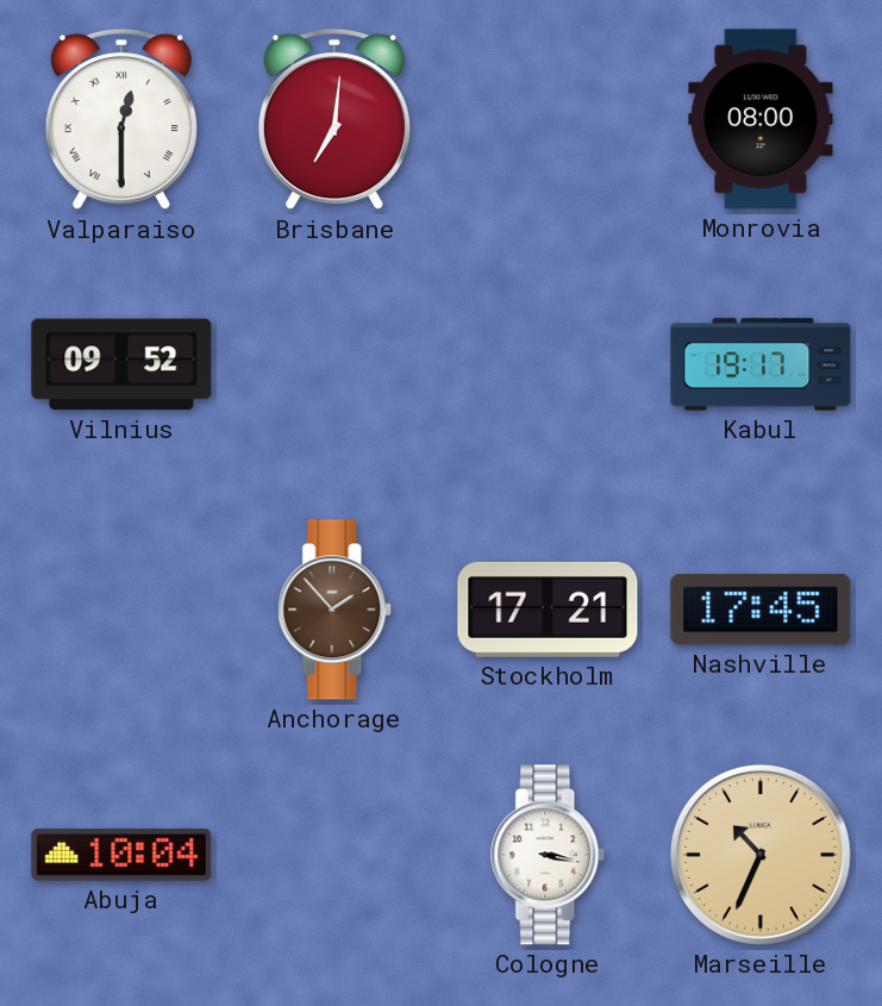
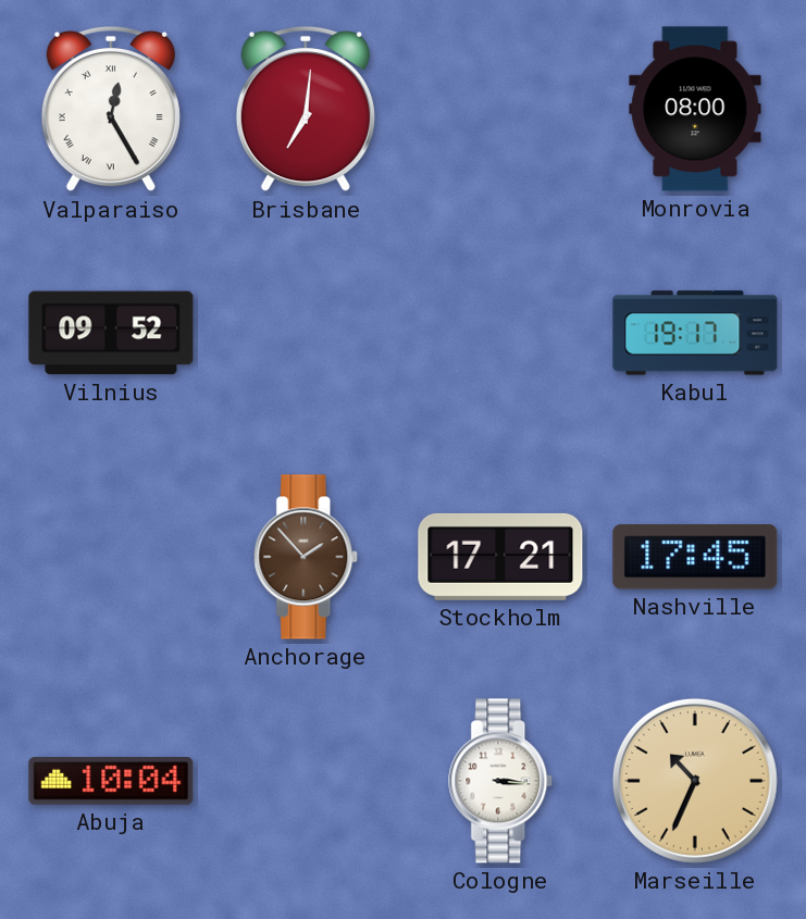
Valparaiso: 12:30 -> 12:25 (111, 109)
Cologne: 3:17 -> 3:16 (501, 781)
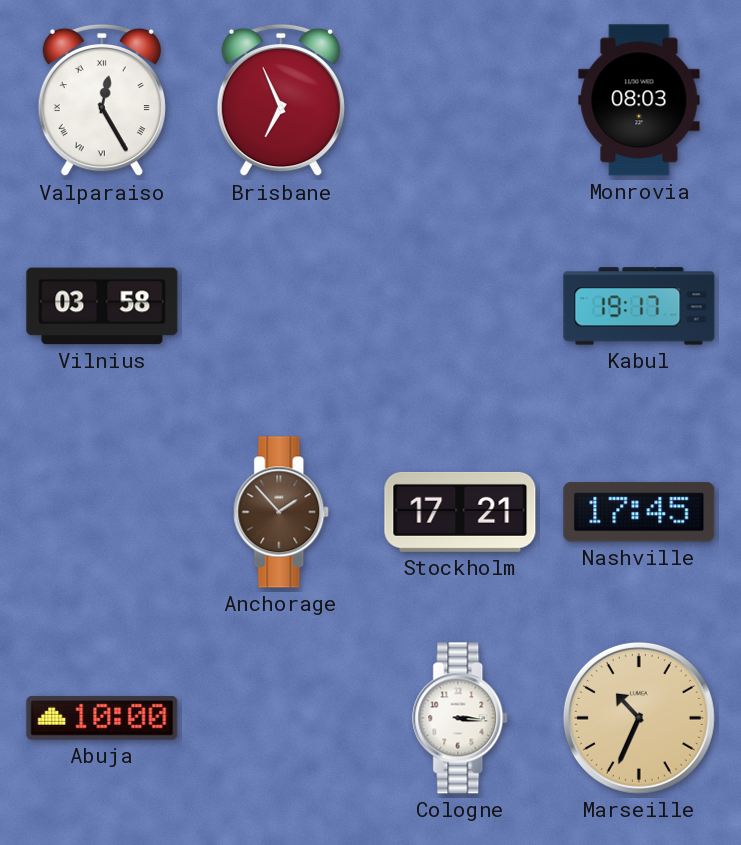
Brisbane: 7:01 -> 6:56 (281, 100)
Monrovia: 08:00 -> 08:03 (639, 100)
Vilnius: 09:52 -> 03:58 (102, 306)
Abuja: 10:04 -> 10:00 (102, 718)
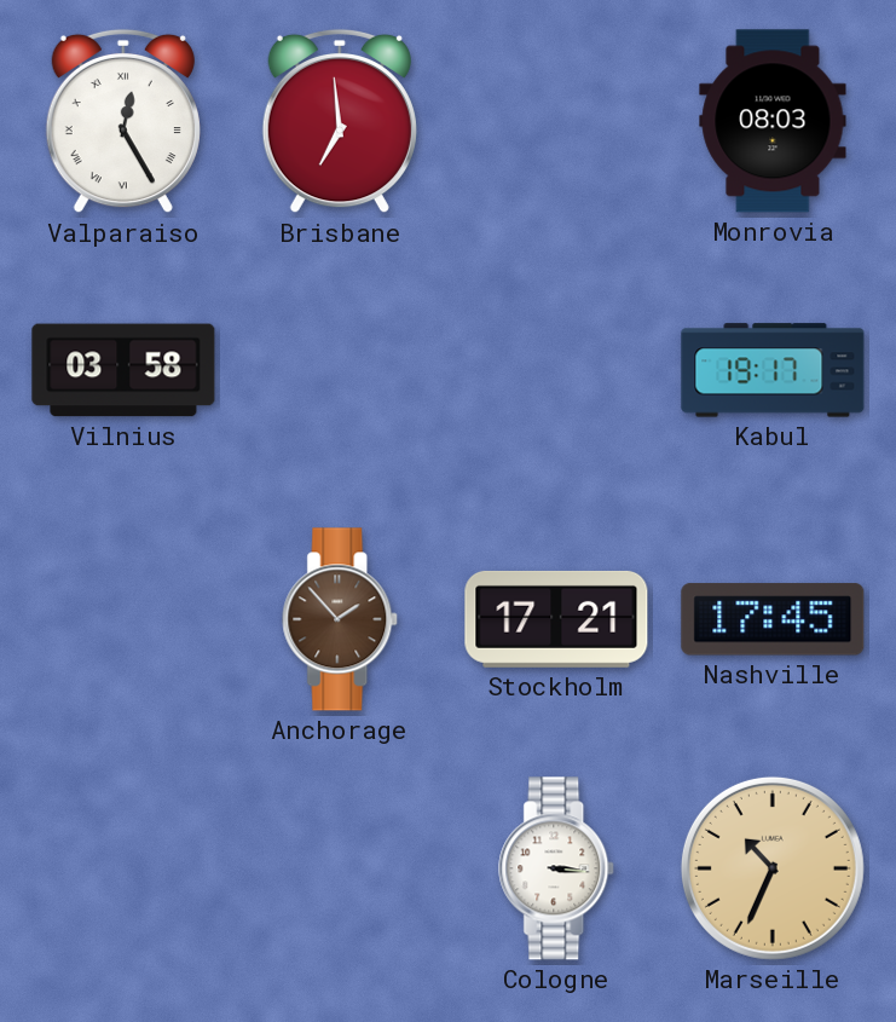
Brisbane: 6:56 -> 6:59 (340, 121)
Abuja: 10:00 -> none (102, 718)
